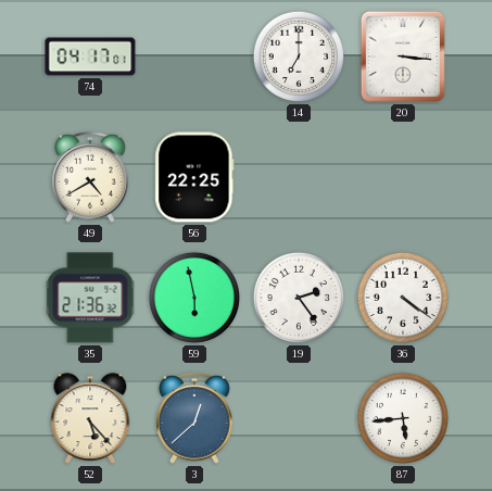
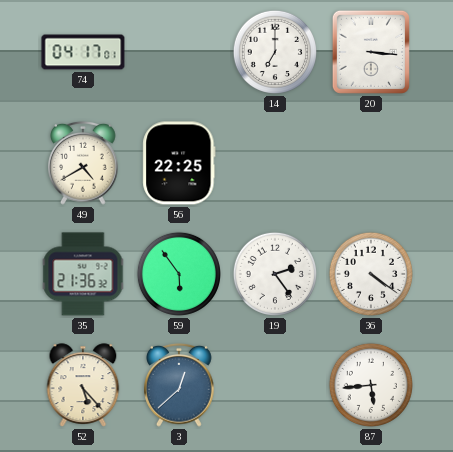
59: 5:58 -> 5:54 (179, 274)
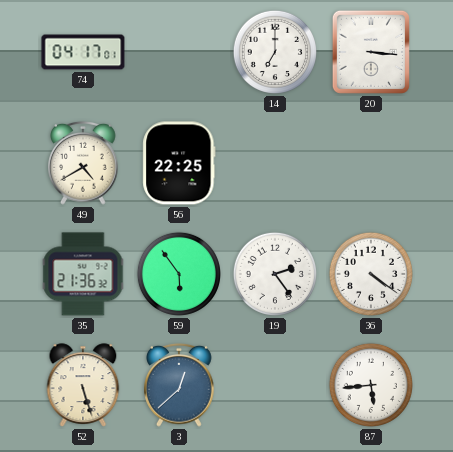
52: 5:23 -> 5:27 (83, 385)
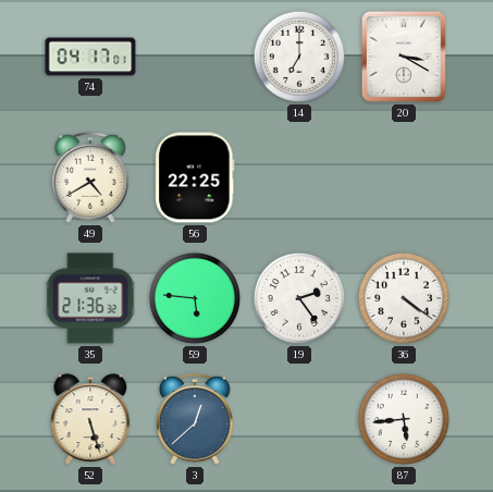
20: 3:16 -> 3:20 (404, 57)
59: 5:54 -> 5:46 (195, 298)
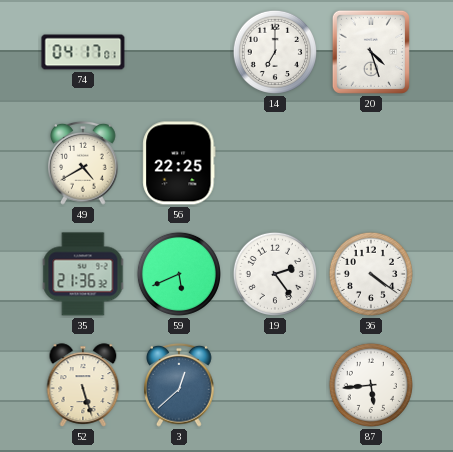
20: 3:20 -> 4:27 (371, 52)
59: 5:46 -> 5:41 (179, 274)
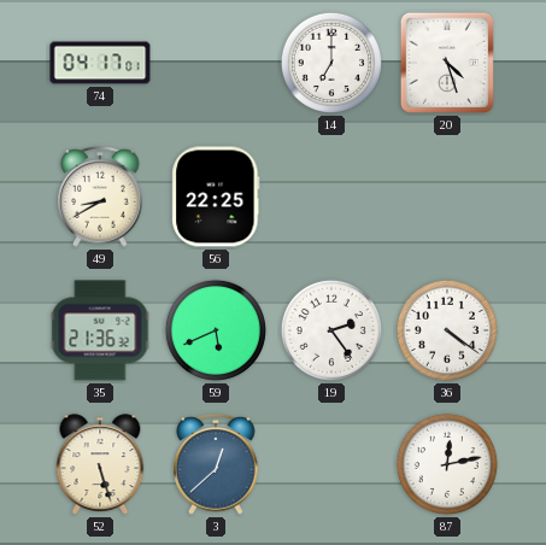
49: 4:40 -> 8:40 (100, 197)
87: 5:44 -> 12:13 (447, 464)
